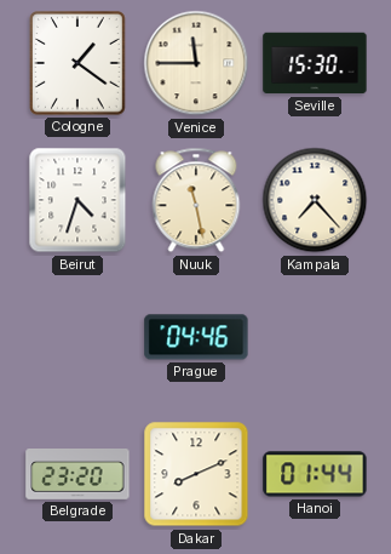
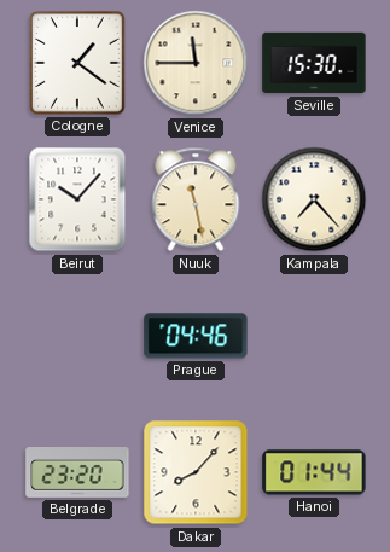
Beirut: 4:33 -> 10:07 (77, 199)
Dakar: 8:11 -> 8:07 (196, 472)
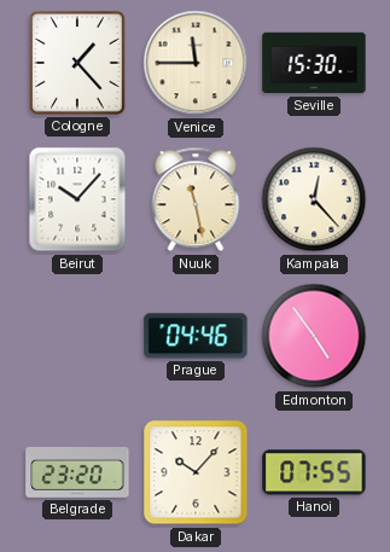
Cologne: 1:21 -> 1:23 (78, 63)
Kampala: 7:23 -> 12:23 (314, 199)
Edmonton: none -> 4:54 (314, 336)
Dakar: 8:07 -> 10:07 (196, 472)
Hanoi: 01:44 -> 07:55 (314, 472)
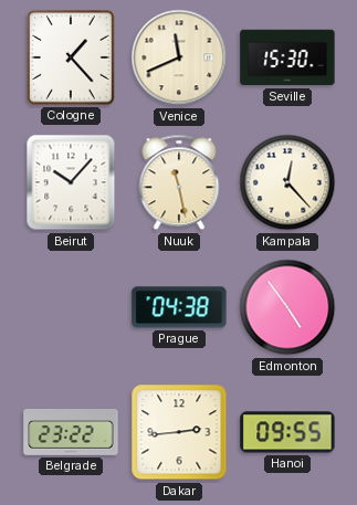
Venice: 11:45 -> 11:41 (179, 57)
Prague: 04:46 -> 04:38 (179, 307)
Belgrade: 23:20 -> 23:22 (71, 433)
Dakar: 10:07 -> 2:44 (179, 432)
Hanoi: 07:55 -> 09:55 (287, 432)
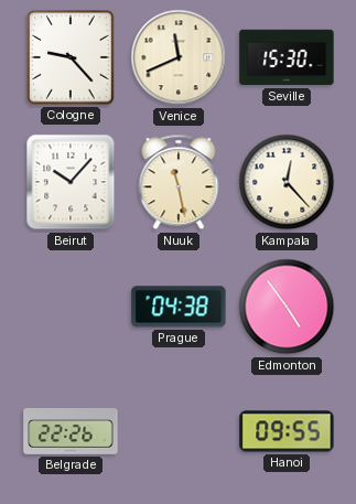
Cologne: 1:23 -> 9:23 (72, 57)
Belgrade: 23:22 -> 22:26 (71, 432)
Dakar: 2:44 -> none (179, 432)
